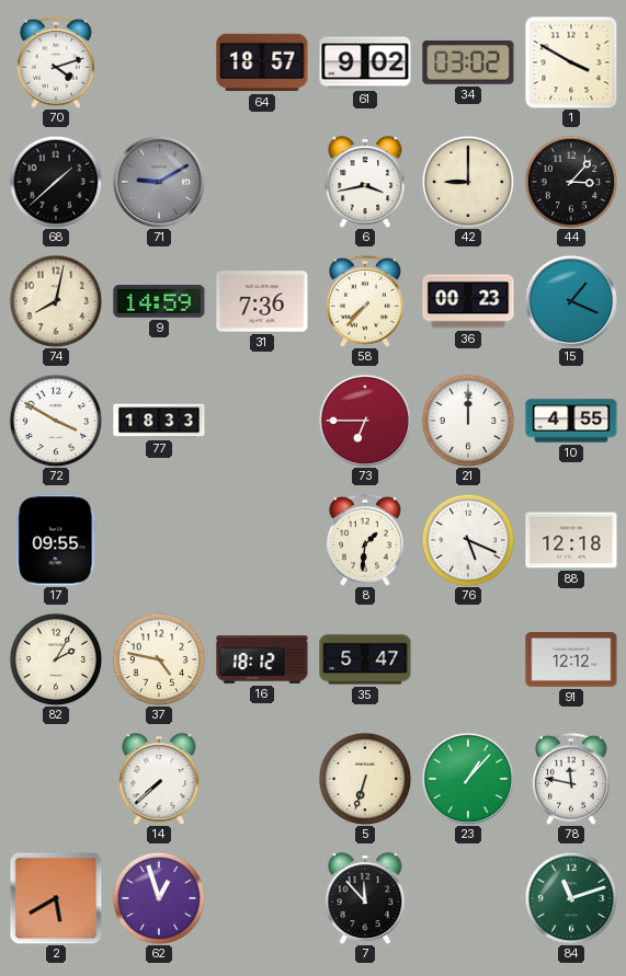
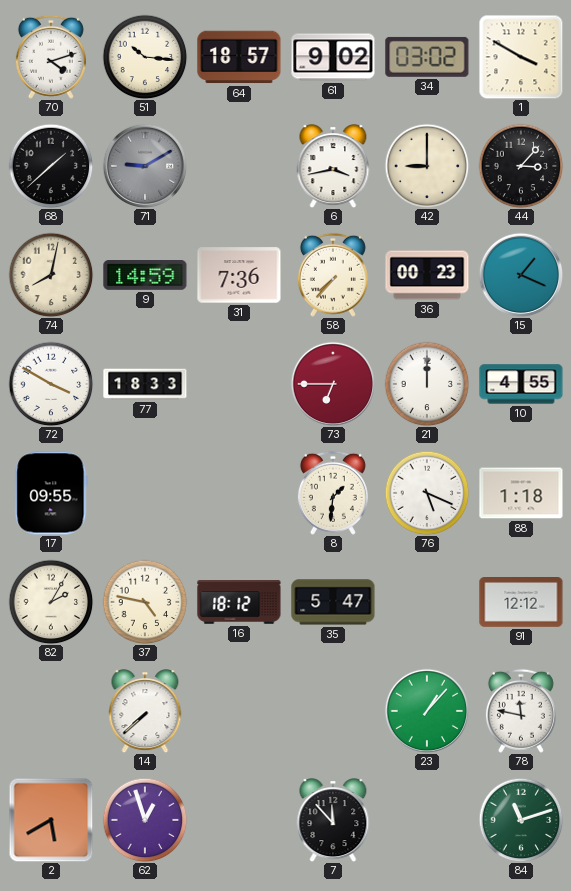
51: none -> 10:16 (145, 57)
88: 12:18 -> 1:18 (521, 493)
5: 6:33 -> none (365, 779)
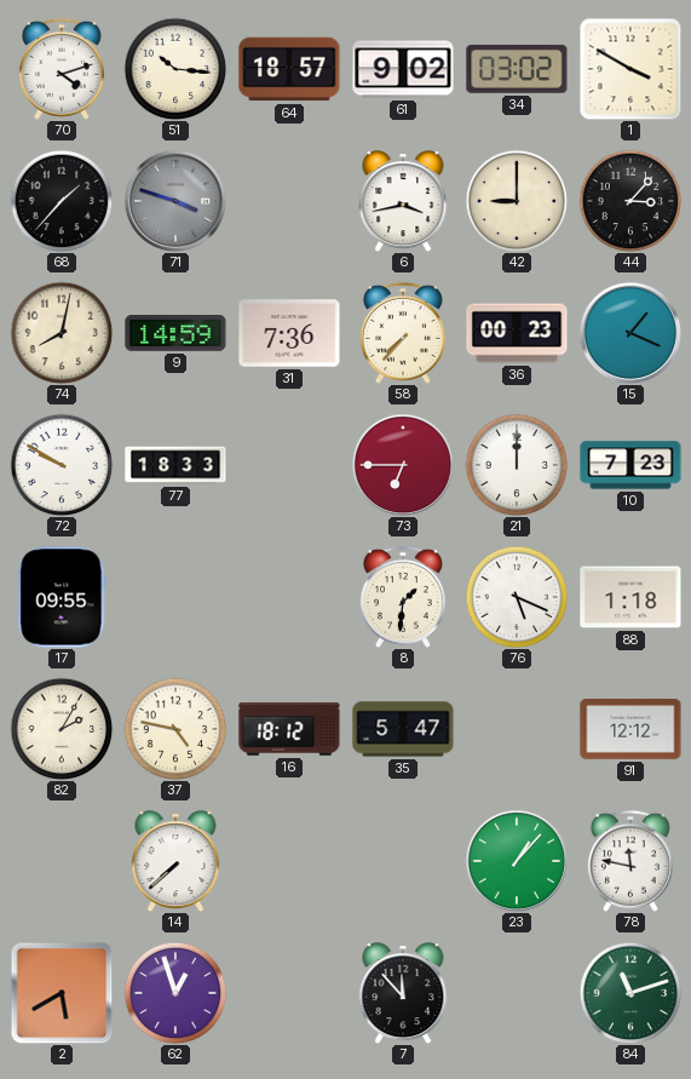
68: 1:38 -> 1:37 (62, 201)
71: 9:10 -> 3:48 (174, 200)
72: 3:50 -> 9:50 (62, 465)
10: 4:55 -> 7:23 (630, 465)
